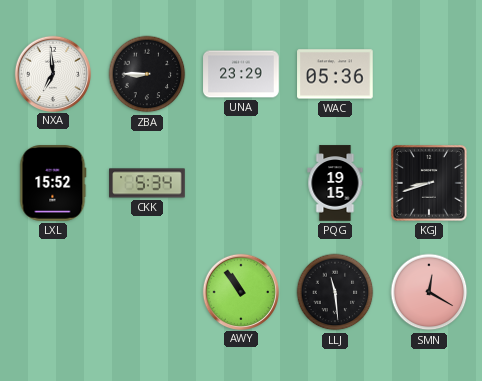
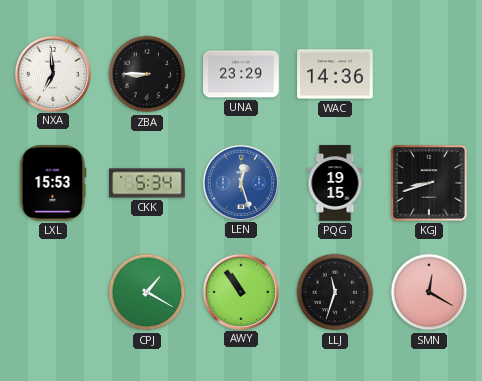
WAC: 05:36 -> 14:36 (335, 74)
LXL: 15:52 -> 15:53 (53, 183)
LEN: none -> 12:27 (240, 182)
CPJ: none -> 1:20 (147, 292)
LLJ: 11:29 -> 11:33 (335, 292)
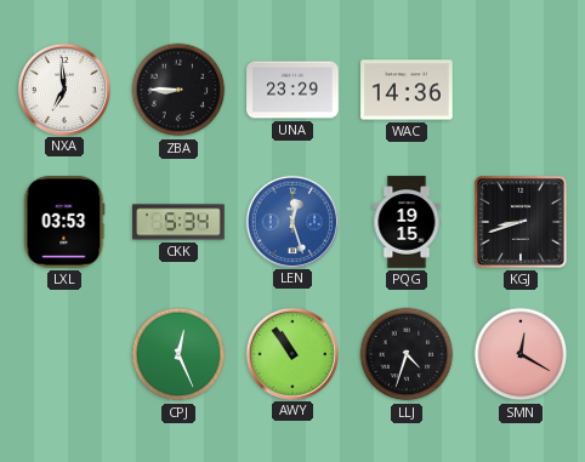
LXL: 15:53 -> 03:53 (64, 222)
CPJ: 1:20 -> 12:26 (178, 354)
LLJ: 11:33 -> 4:33 (407, 354)
